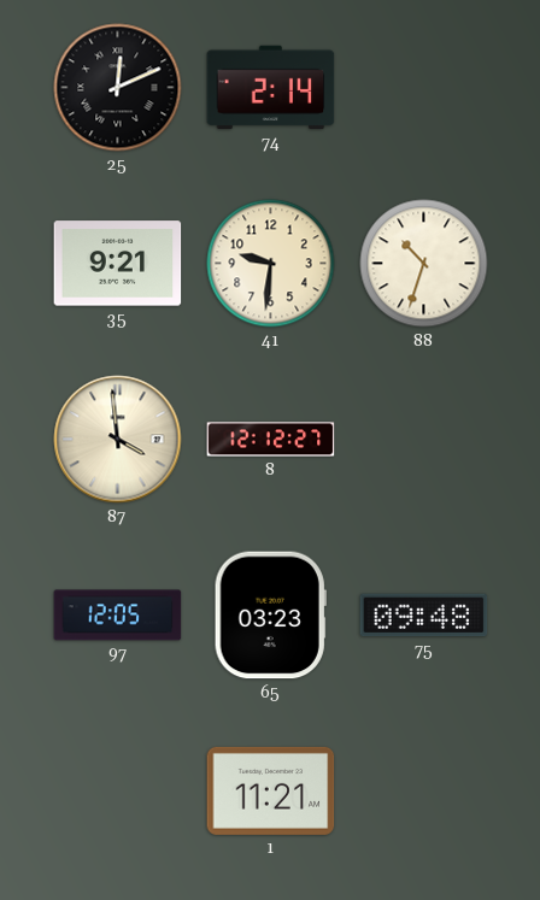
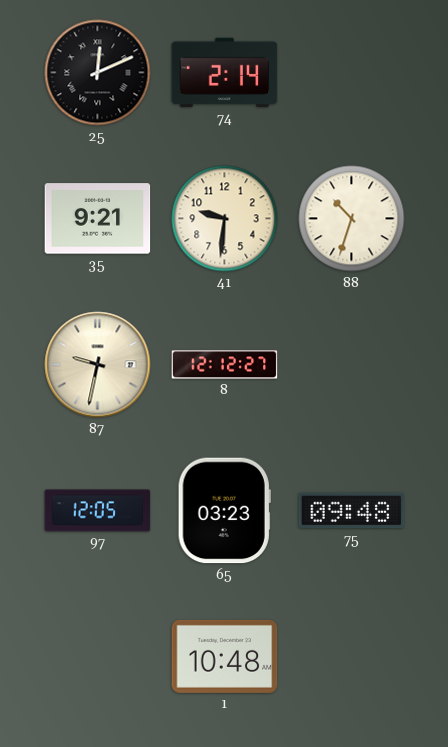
87: 3:59 -> 9:32 (98, 365)
1: 11:21 -> 10:48 (225, 656)
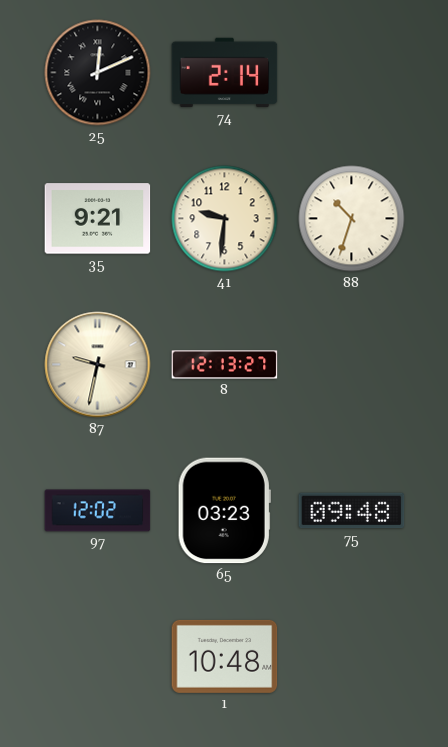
8: 12:12 -> 12:13 (225, 365)
97: 12:05 -> 12:02 (98, 511)
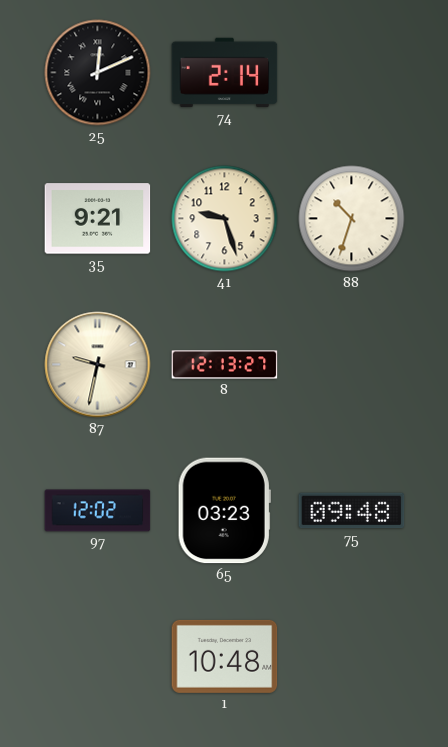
41: 9:31 -> 9:27 (225, 219)
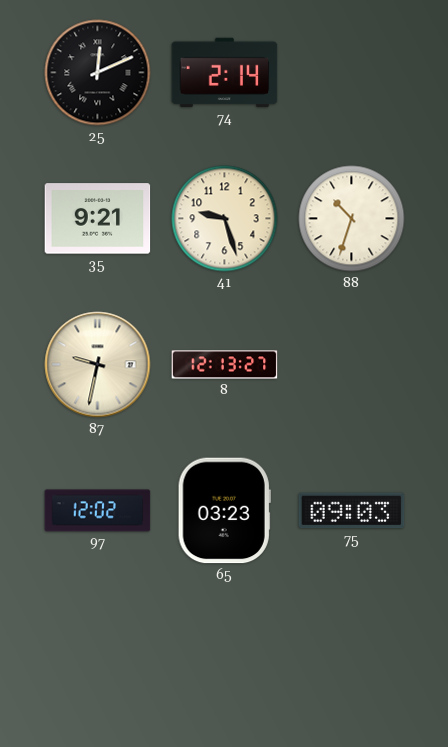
75: 09:48 -> 09:03 (352, 511)
1: 10:48 -> none (225, 656)
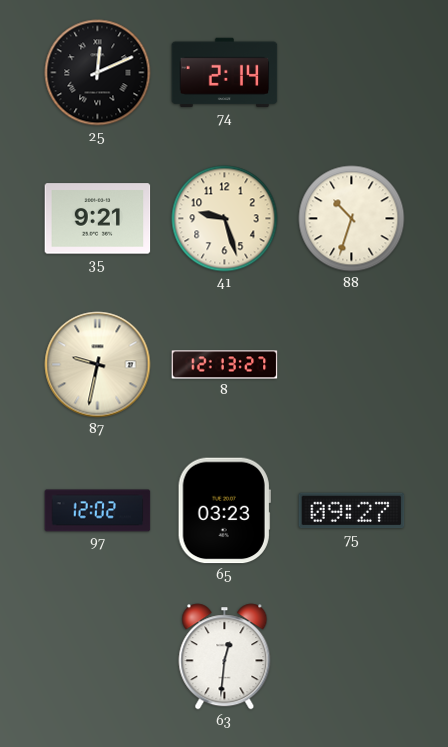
75: 09:03 -> 09:27 (352, 511)
63: none -> 12:31 (225, 657)
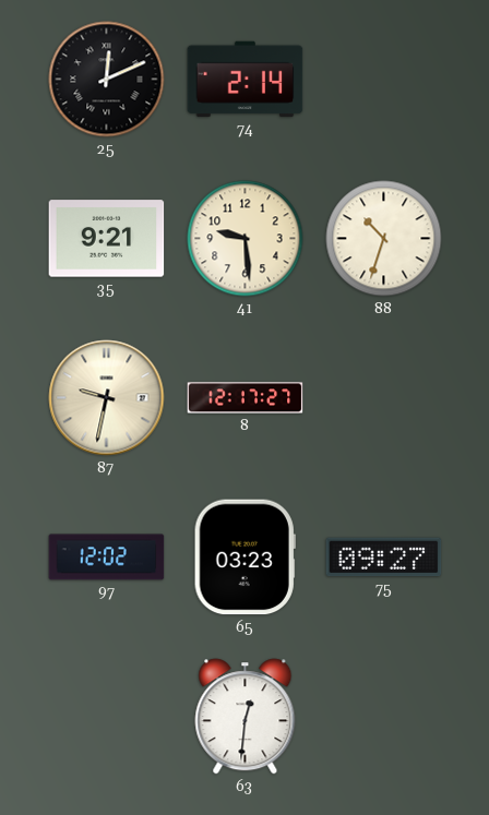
41: 9:27 -> 9:29 (246, 239)
8: 12:13 -> 12:17 (246, 398)
